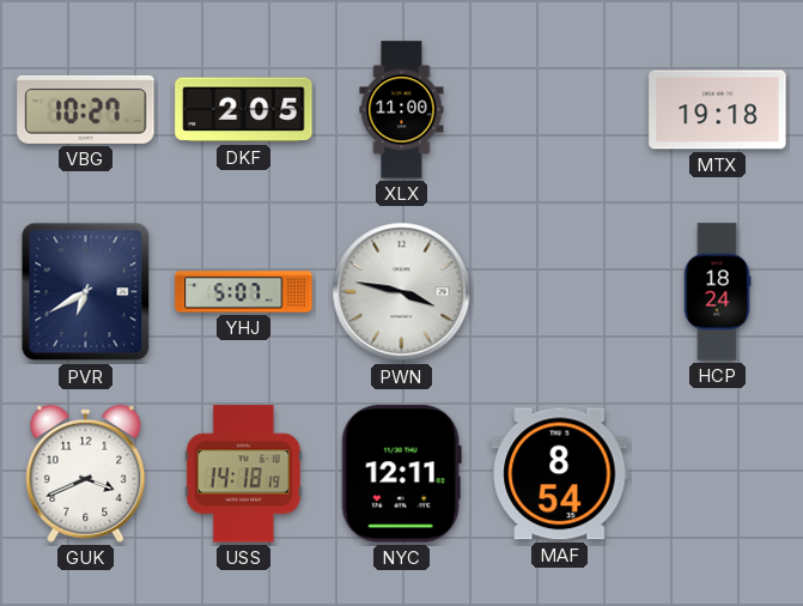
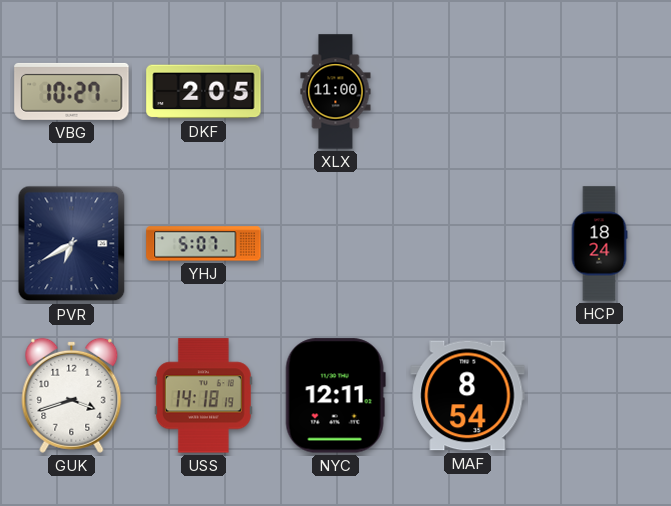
MTX: 19:18 -> none (718, 110)
PWN: 3:47 -> none (402, 292)
GUK: 3:41 -> 3:42 (72, 395)
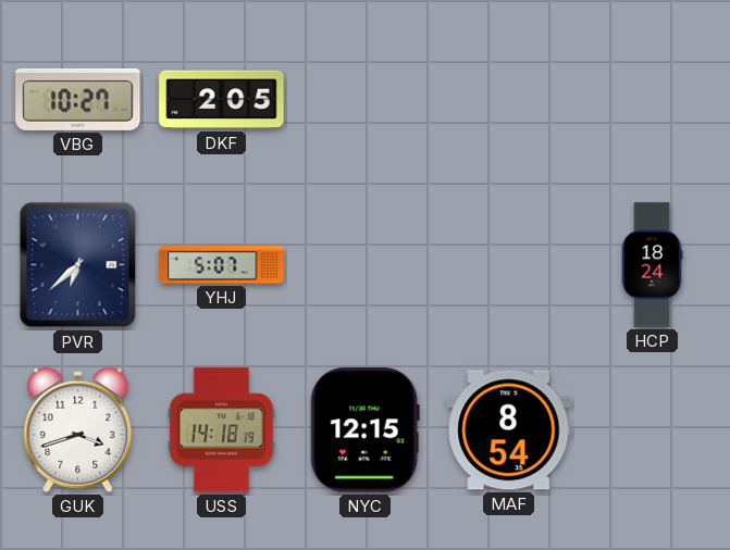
XLX: 11:00 -> none (336, 92)
PVR: 6:40 -> 6:38 (78, 265)
NYC: 12:11 -> 12:15 (364, 430)
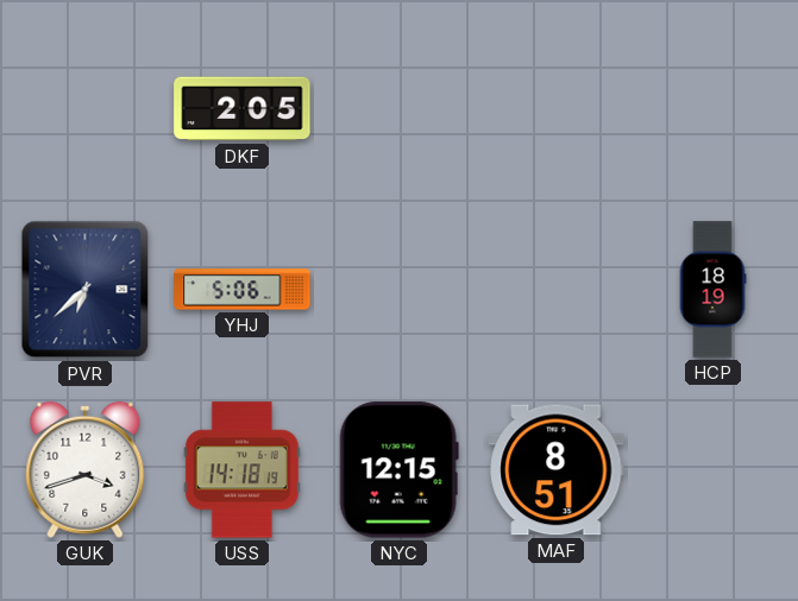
VBG: 10:27 -> none (78, 99)
YHJ: 5:07 -> 5:06 (243, 290)
HCP: 18:24 -> 18:19 (712, 290)
MAF: 8:54 -> 8:51 (557, 470)
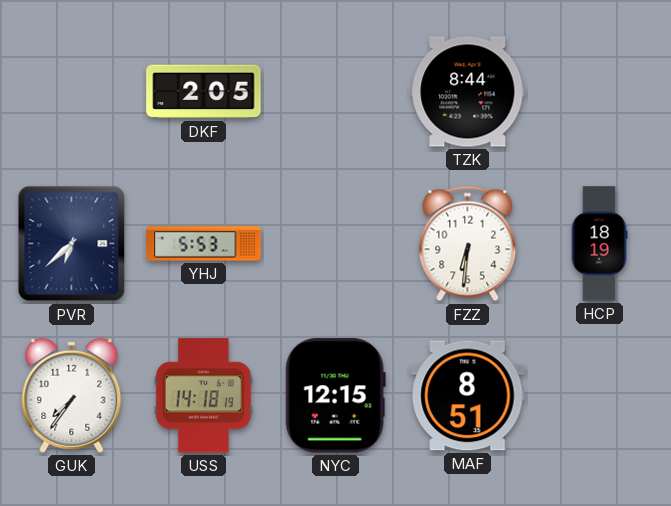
TZK: none -> 8:44 (468, 92)
YHJ: 5:06 -> 5:53 (204, 244)
FZZ: none -> 6:31 (468, 244)
GUK: 3:42 -> 7:36 (72, 395)
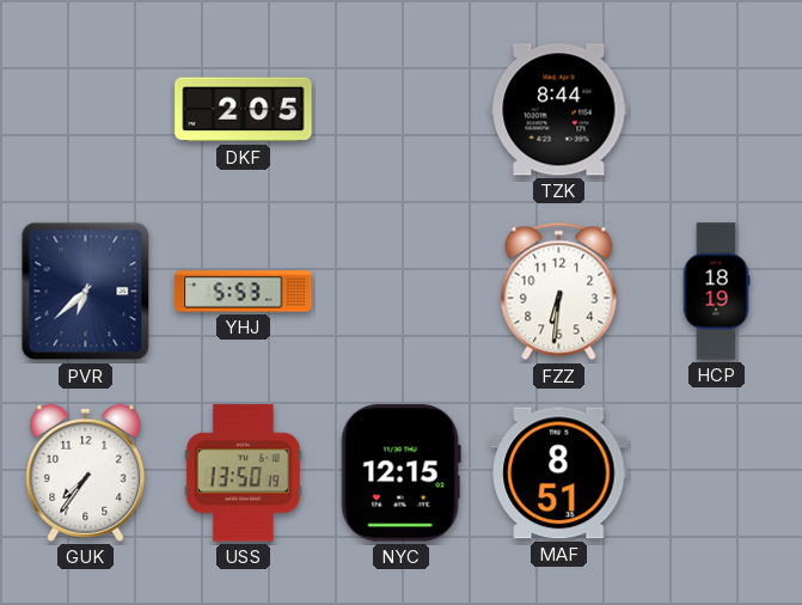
USS: 14:18 -> 13:50 (243, 473)
